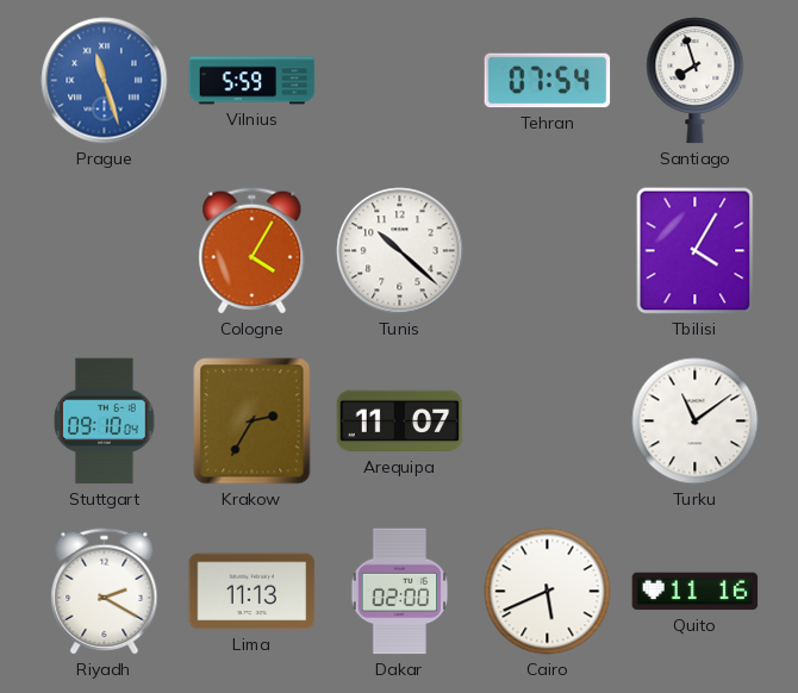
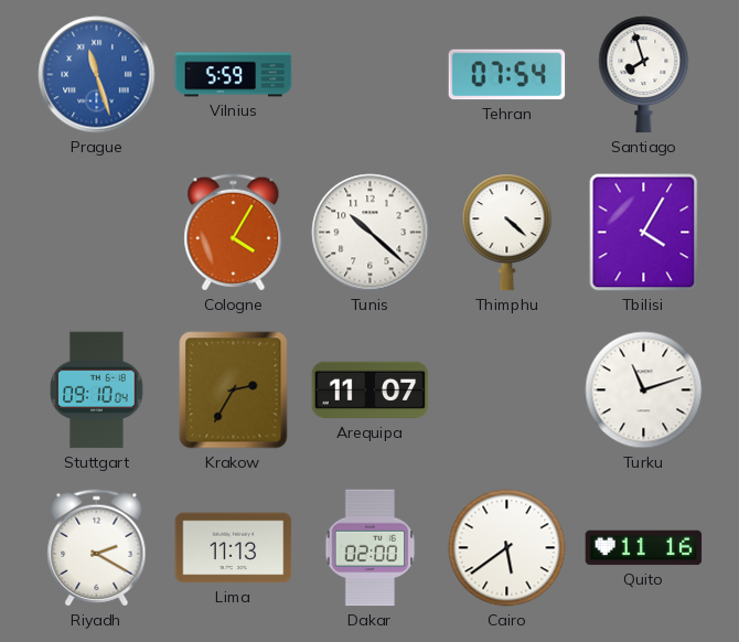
Thimphu: none -> 4:22 (507, 233)
Turku: 11:09 -> 11:12 (644, 390)
Cairo: 5:41 -> 5:39 (507, 548)
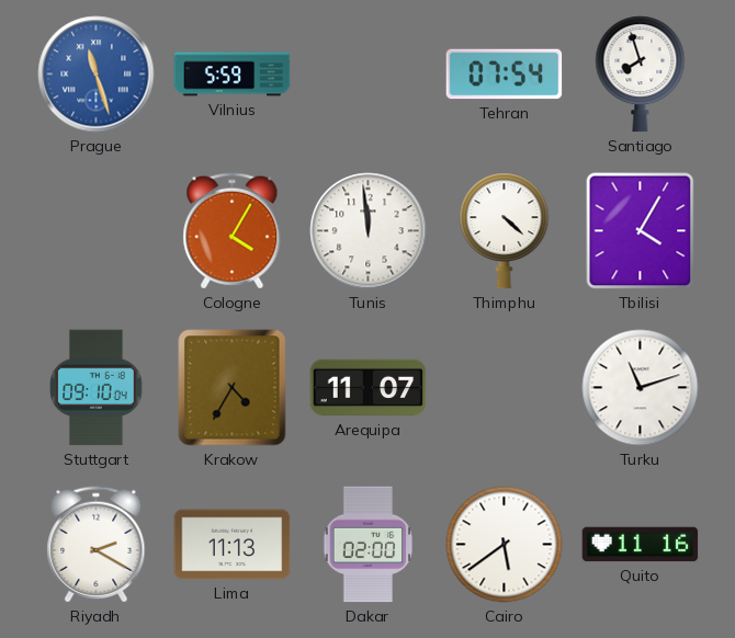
Tunis: 10:22 -> 11:59 (369, 231)
Krakow: 2:35 -> 4:35 (233, 388)
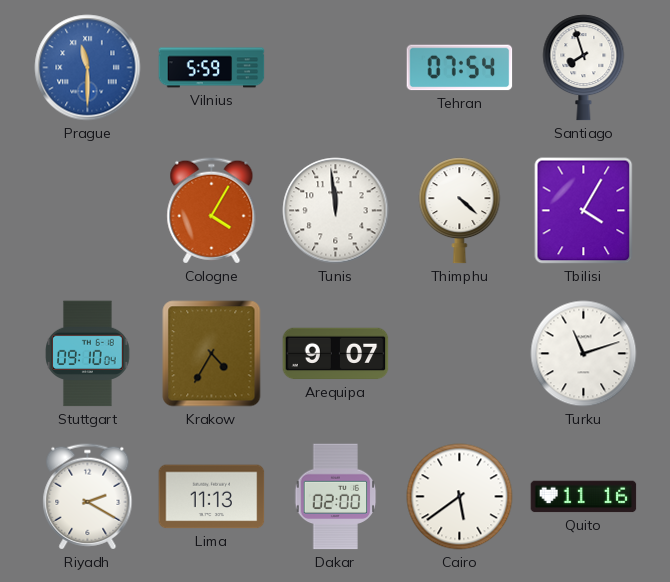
Prague: 11:27 -> 11:30 (88, 68)
Arequipa: 11:07 -> 9:07 (336, 354)
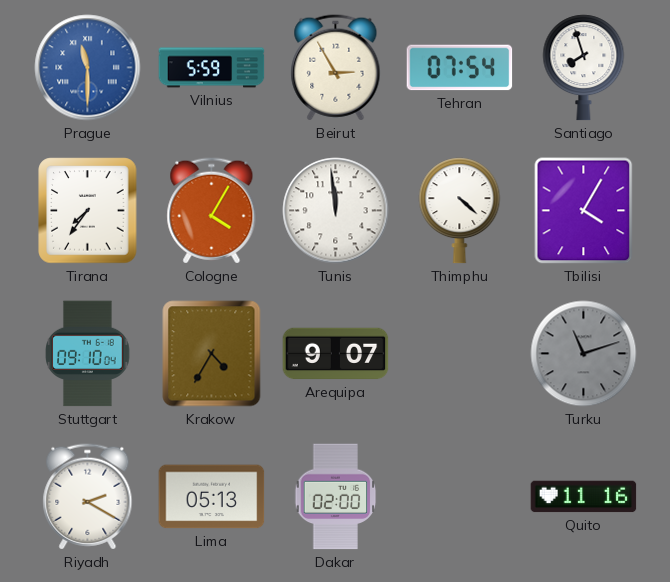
Beirut: none -> 2:55 (336, 68)
Tirana: none -> 7:36 (88, 211)
Turku dial: white -> grey (584, 354)
Lima: 11:13 -> 05:13 (212, 497)
Cairo: 5:39 -> none (460, 497)
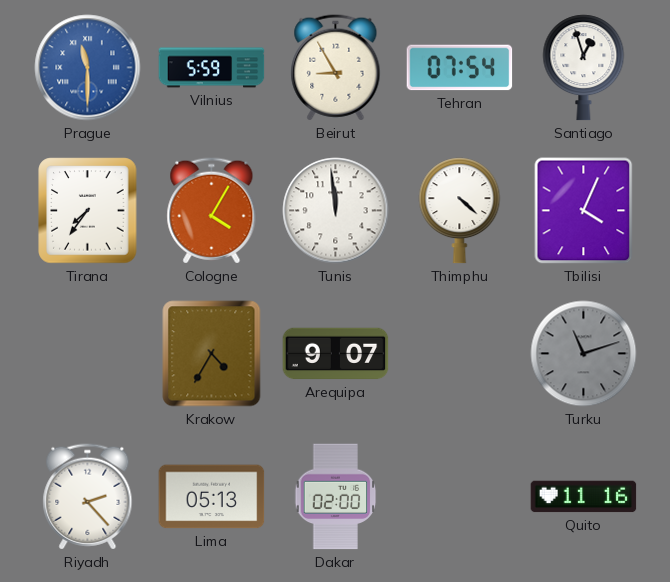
Beirut: 2:55 -> 8:55 (336, 68)
Santiago: 7:57 -> 12:57 (584, 68)
Tbilisi: 4:05 -> 4:04 (584, 211)
Stuttgart: 09:10 -> none (88, 354)
Riyadh: 2:20 -> 2:23 (88, 497)
